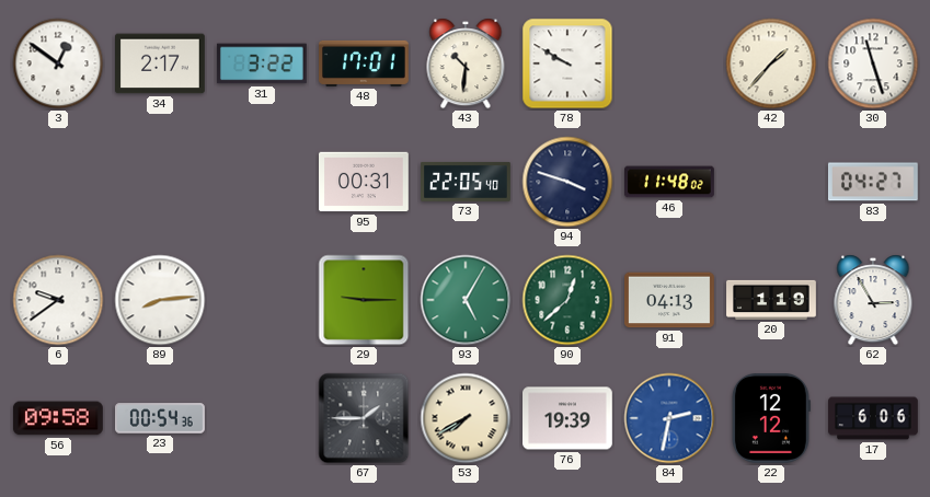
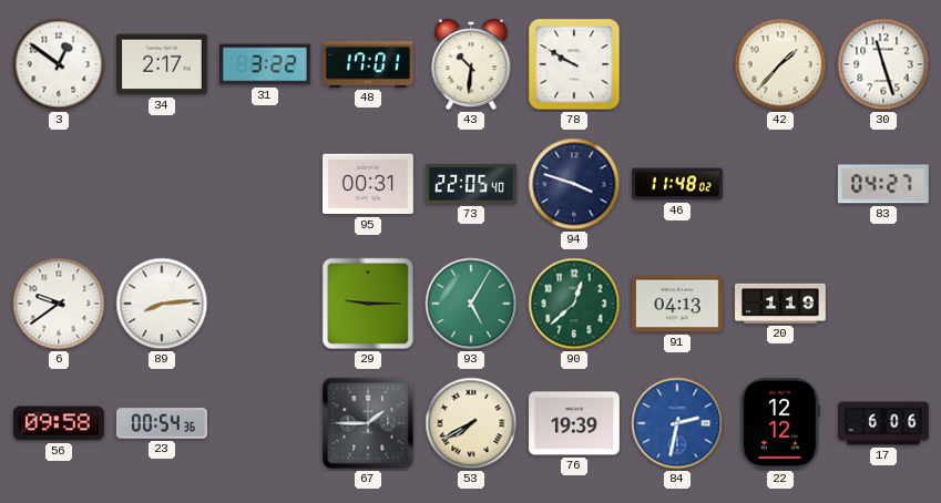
62: 2:55 -> none (873, 300)
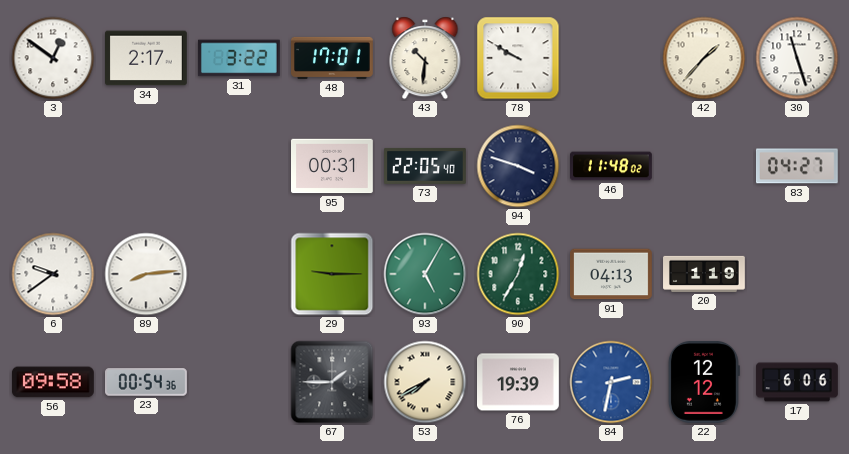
90: 12:38 -> 12:35 (518, 274)
